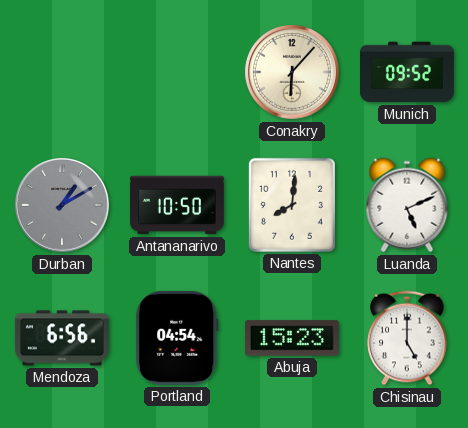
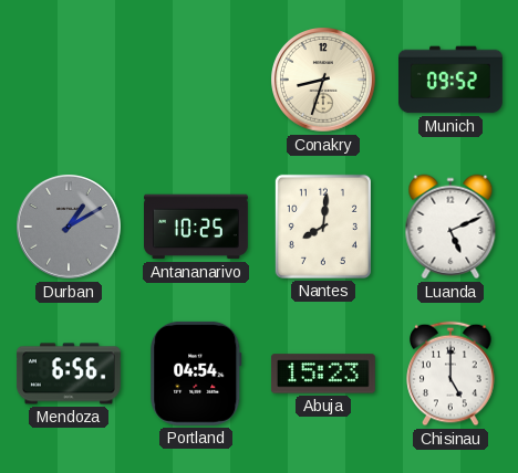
Conakry: 6:07 -> 8:33 (324, 81)
Antananarivo: 10:50 -> 10:25 (197, 227)
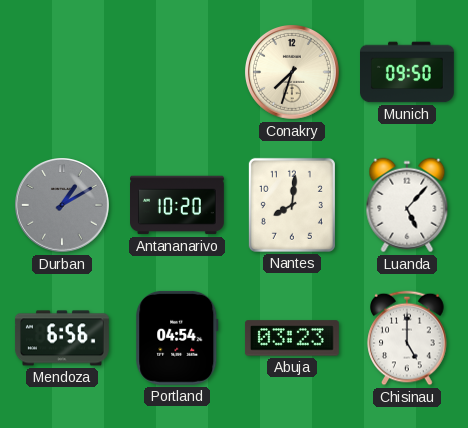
Conakry: 8:33 -> 7:33 (293, 73)
Munich: 09:52 -> 09:50 (408, 72)
Antananarivo: 10:25 -> 10:20 (178, 205)
Luanda: 5:11 -> 5:07 (407, 205)
Abuja: 15:23 -> 03:23 (292, 338)
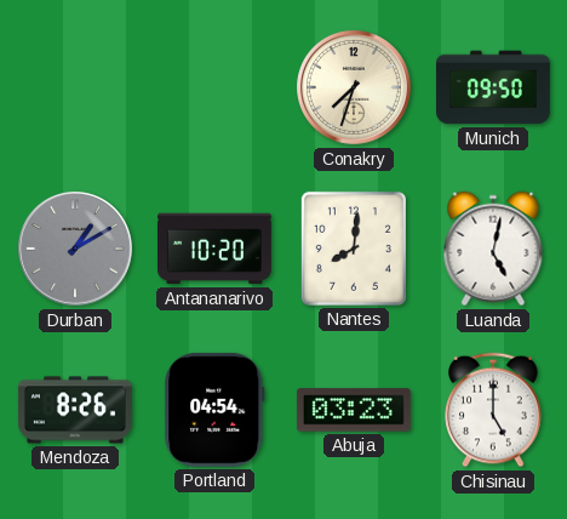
Luanda: 5:07 -> 5:02 (493, 249)
Mendoza: 6:56 -> 8:26 (75, 410)
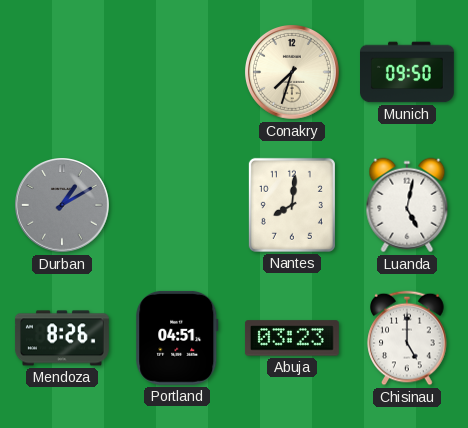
Antananarivo: 10:20 -> none (216, 249)
Portland: 04:54 -> 04:51 (177, 338)
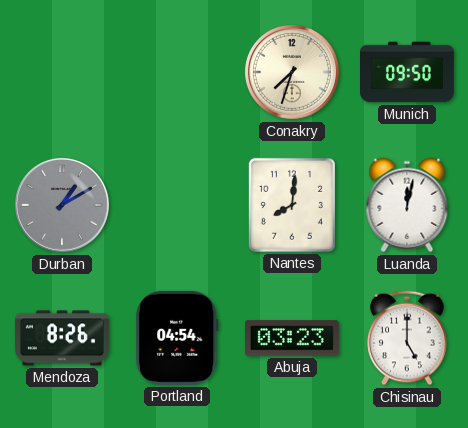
Luanda: 5:02 -> 12:02 (407, 205)
Portland: 04:51 -> 04:54 (177, 338)
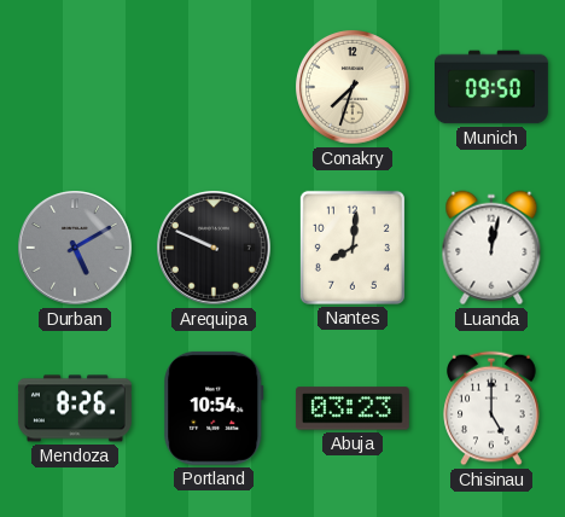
Durban: 1:10 -> 5:10 (76, 249)
Arequipa: none -> 9:49 (215, 249)
Portland: 04:54 -> 10:54 (214, 408)
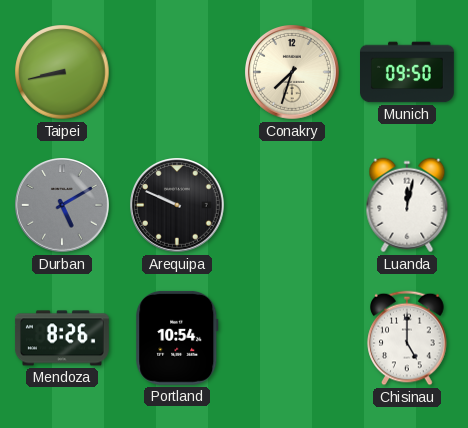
Taipei: none -> 8:43 (62, 72)
Nantes: 8:01 -> none (353, 248)
Abuja: 03:23 -> none (353, 408)
